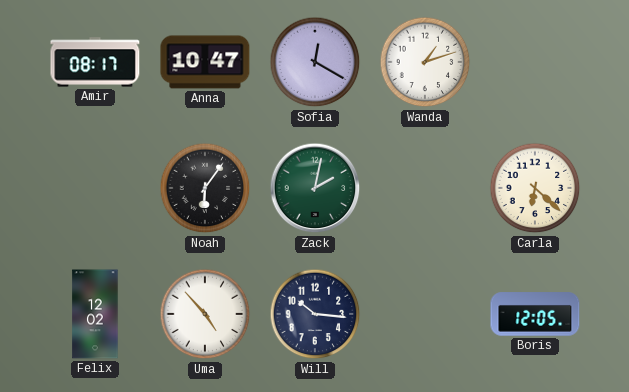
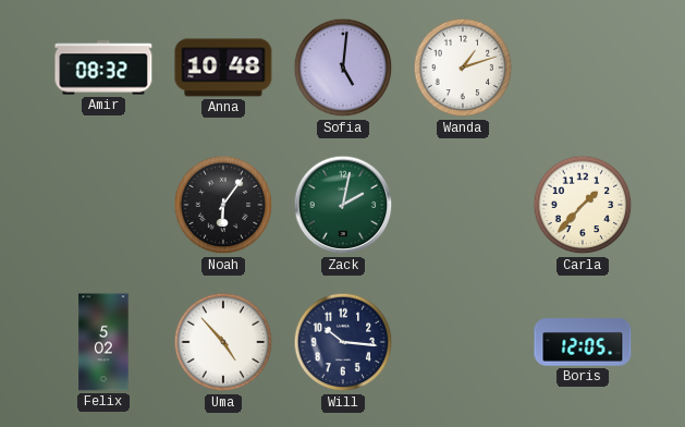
Amir: 08:17 -> 08:32 (103, 68)
Anna: 10:47 -> 10:48 (223, 68)
Sofia: 12:20 -> 5:01 (343, 68)
Carla: 6:22 -> 1:37 (583, 205)
Felix: 12:02 -> 5:02 (103, 342)
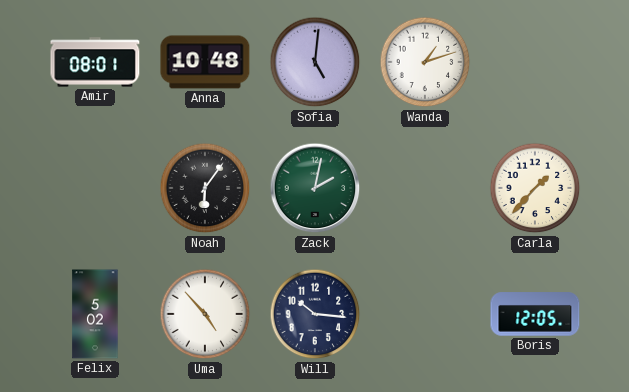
Amir: 08:32 -> 08:01 (95, 62)
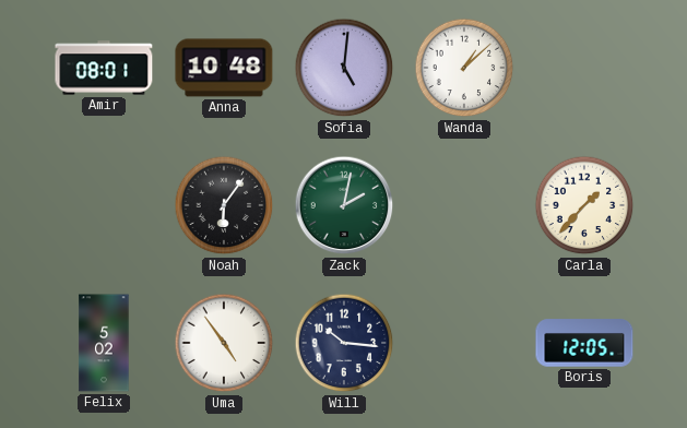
Wanda: 1:12 -> 1:08 (464, 68)
Uma: 4:53 -> 4:54 (224, 343)
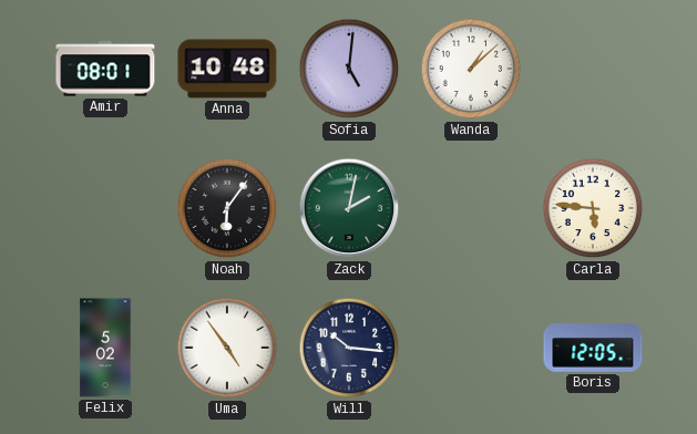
Carla: 1:37 -> 5:46 (593, 208)
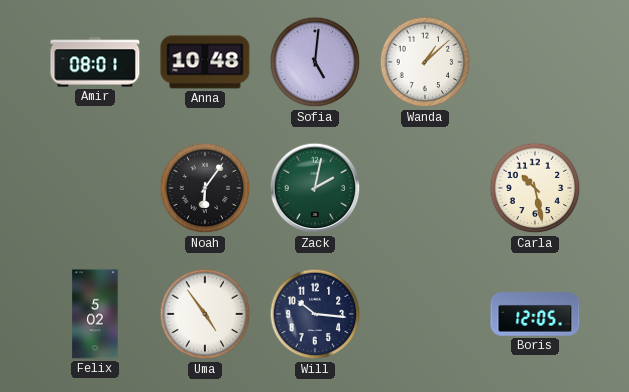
Carla: 5:46 -> 10:28 (535, 188)
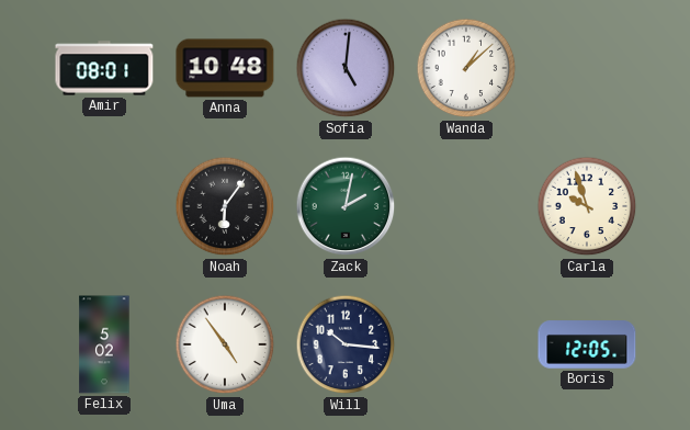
Carla: 10:28 -> 9:57 (587, 206)
